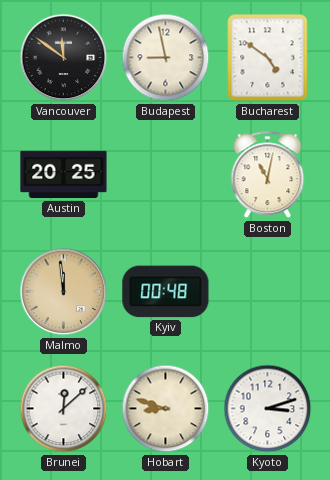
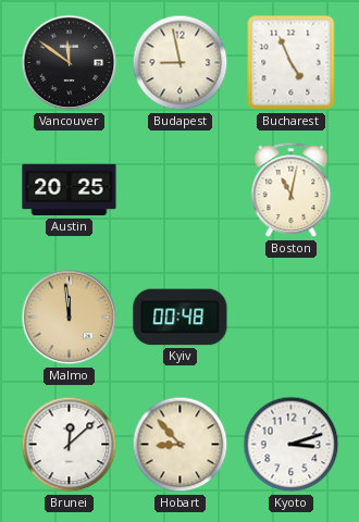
Bucharest: 4:51 -> 4:56 (292, 63)
Hobart: 8:48 -> 8:53 (181, 445)
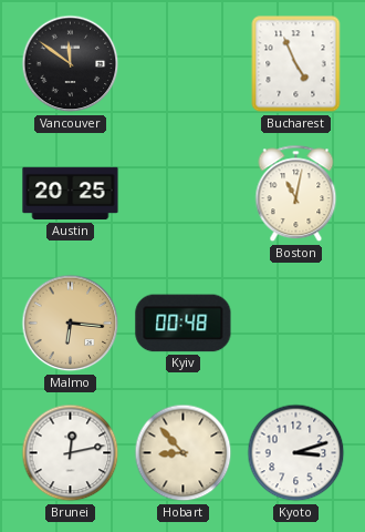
Budapest: 8:58 -> none (181, 63)
Malmo: 11:59 -> 6:16 (71, 324)
Brunei: 12:08 -> 12:13 (71, 453)
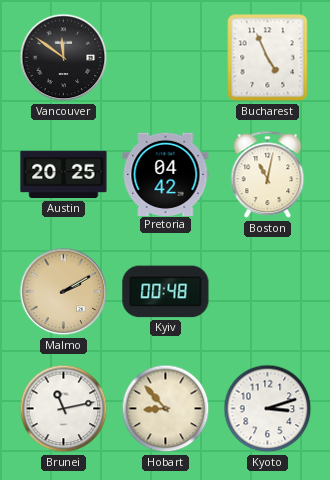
Pretoria: none -> 04:42 (166, 174)
Malmo: 6:16 -> 2:10 (64, 292)
Brunei: 12:13 -> 11:13 (64, 409)
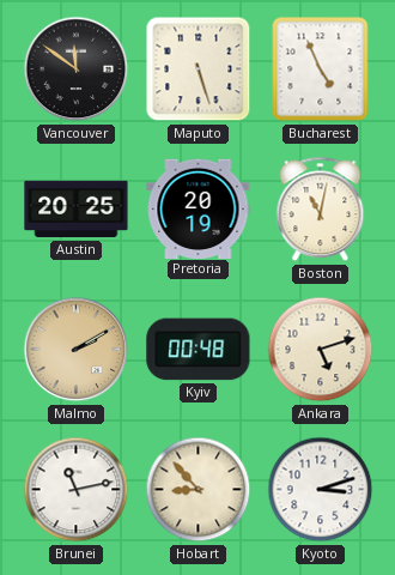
Maputo: none -> 5:27 (199, 69)
Pretoria: 04:42 -> 20:19 (199, 208)
Ankara: none -> 5:12 (321, 350)
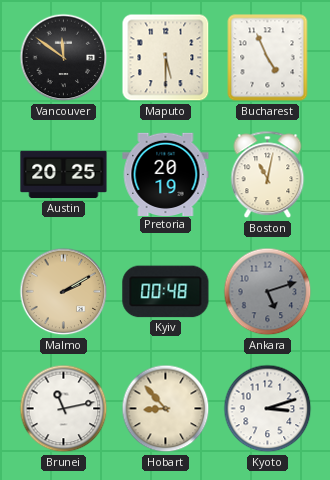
Maputo: 5:27 -> 5:30 (166, 58)
Ankara dial: cream -> grey (268, 292)
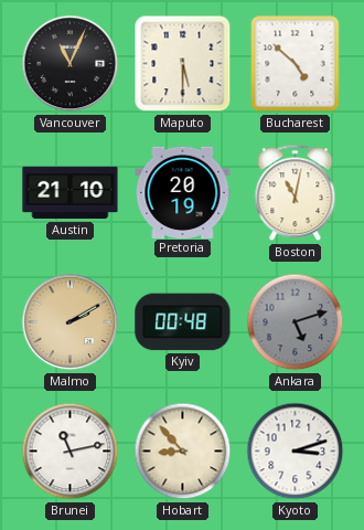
Vancouver: 11:51 -> 11:04 (71, 64)
Bucharest: 4:56 -> 4:52 (296, 64)
Austin: 20:25 -> 21:10 (71, 193)
